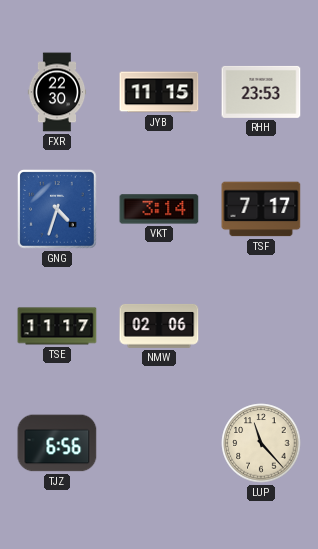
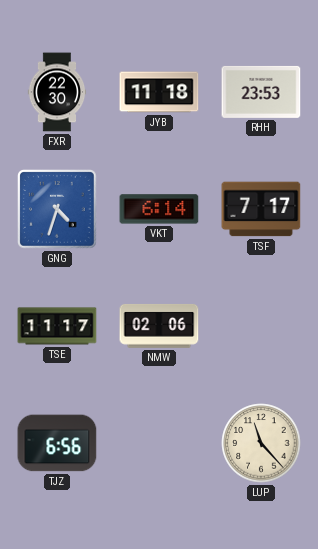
JYB: 11:15 -> 11:18 (159, 92)
VKT: 3:14 -> 6:14 (159, 209)
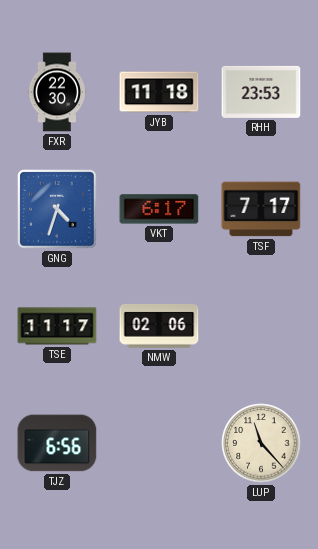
VKT: 6:14 -> 6:17 (159, 209)
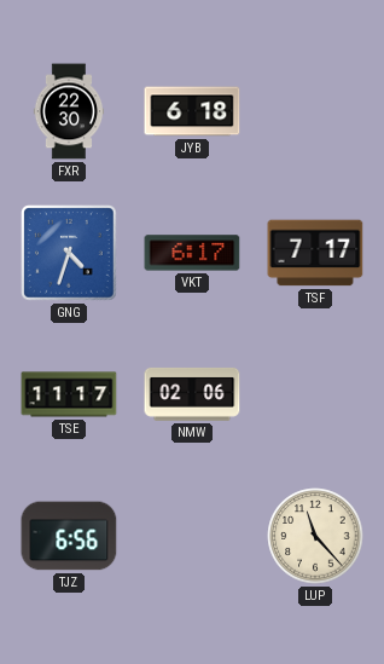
JYB: 11:18 -> 6:18 (192, 111)
RHH: 23:53 -> none (261, 92)
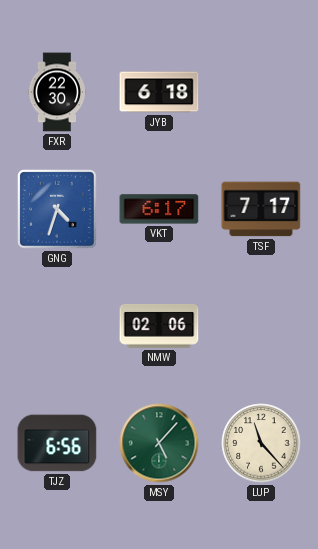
TSE: 11:17 -> none (69, 394)
MSY: none -> 5:07 (159, 443)
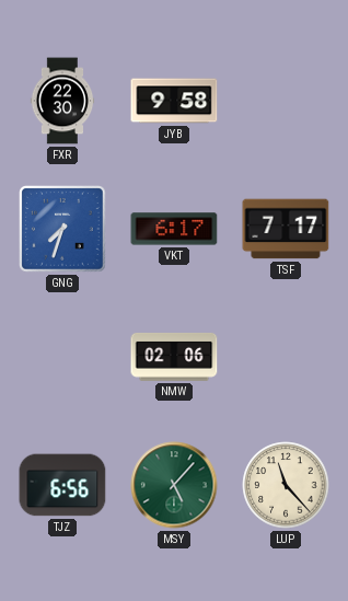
JYB: 6:18 -> 9:58 (174, 101)
GNG: 4:33 -> 7:33 (63, 230)
